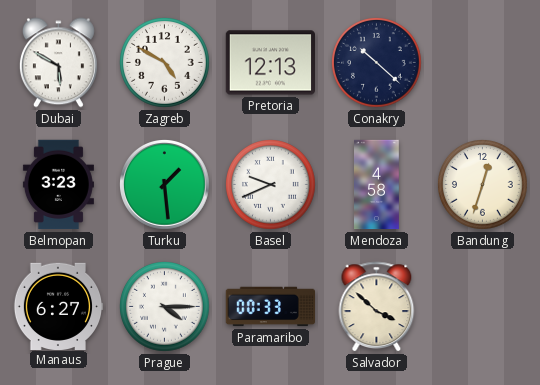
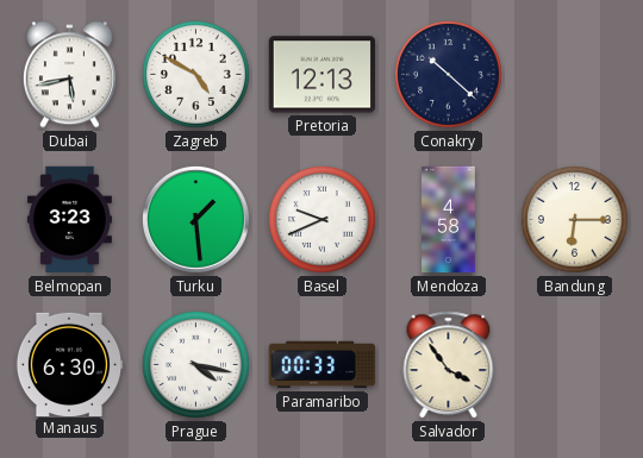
Dubai: 5:50 -> 5:43 (69, 75)
Bandung: 12:33 -> 6:15 (575, 220)
Manaus: 6:27 -> 6:30 (69, 364)
Prague: 4:15 -> 4:17 (196, 365)
Salvador: 3:52 -> 3:54 (449, 365)
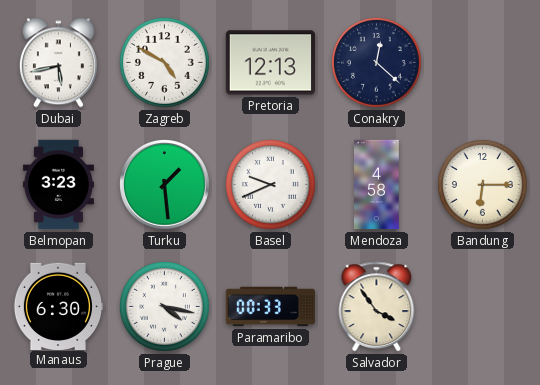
Conakry: 10:22 -> 12:22 (377, 63)
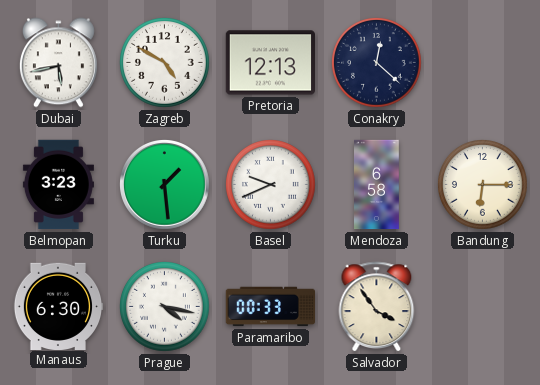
Mendoza: 4:58 -> 6:58 (377, 185)
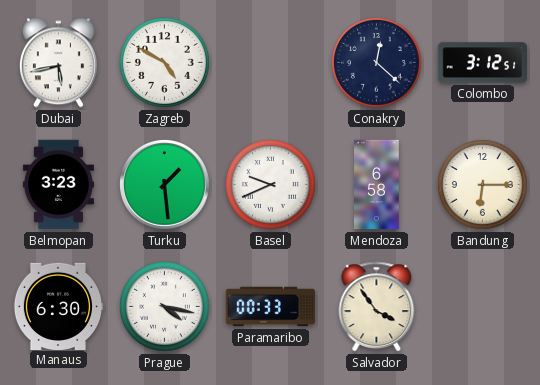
Pretoria: 12:13 -> none (271, 63)
Colombo: none -> 3:12 (483, 63)
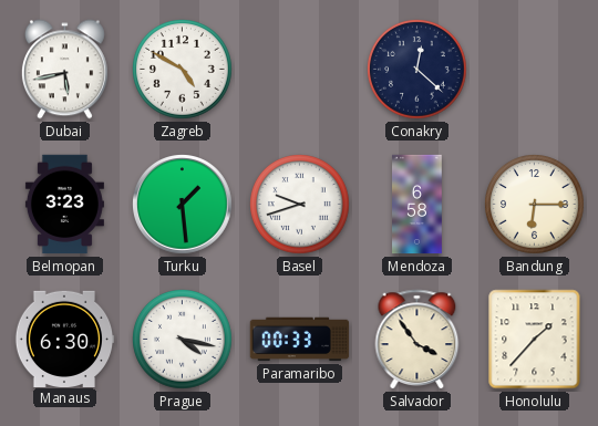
Colombo: 3:12 -> none (483, 63)
Basel: 9:41 -> 9:42 (300, 205)
Honolulu: none -> 1:37 (535, 340)
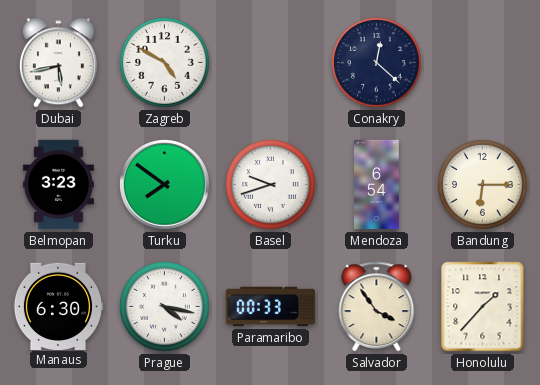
Turku: 1:29 -> 7:51 (165, 185)
Mendoza: 6:58 -> 6:54 (377, 185)
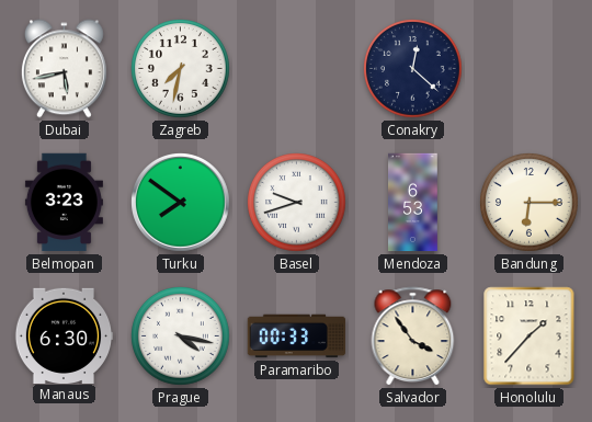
Zagreb: 4:50 -> 7:32 (181, 69)
Mendoza: 6:54 -> 6:53 (413, 203)
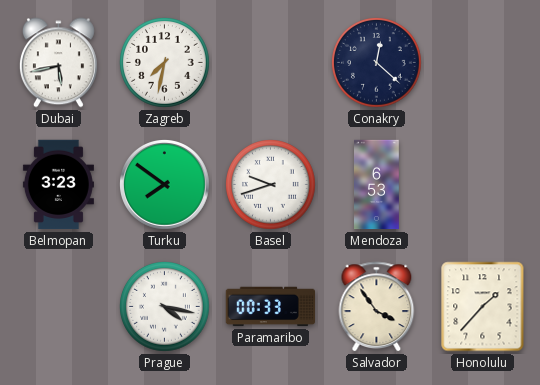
Bandung: 6:15 -> none (530, 203)
Manaus: 6:30 -> none (64, 335)
